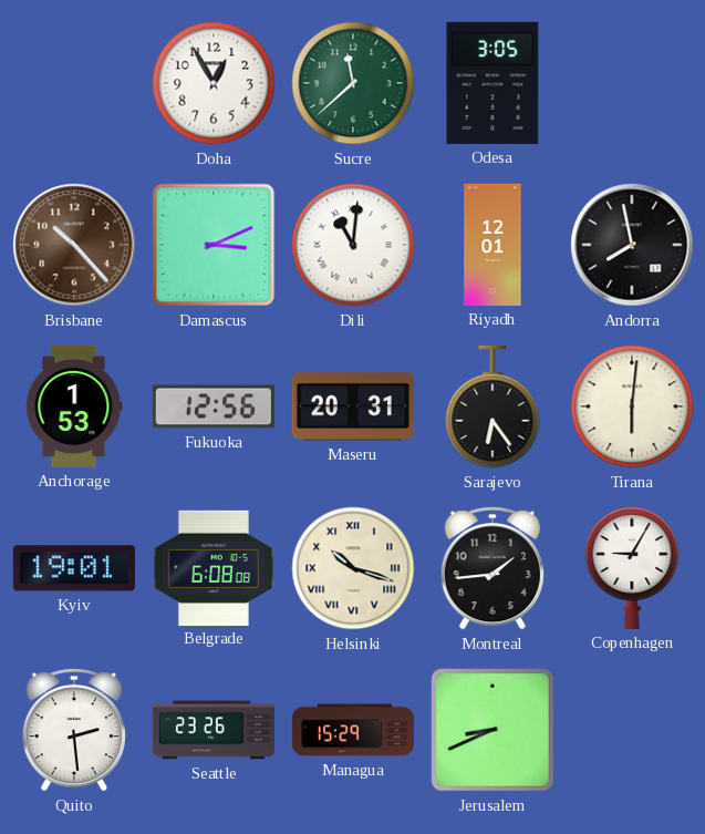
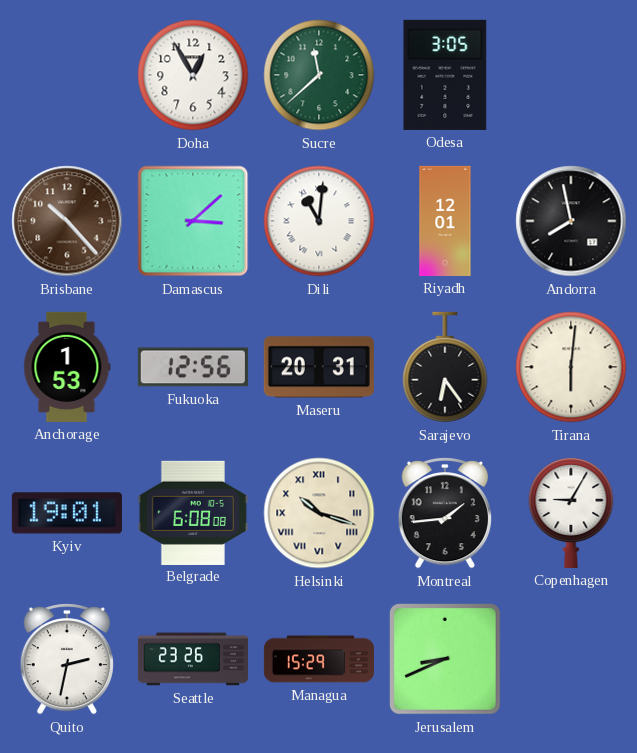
Damascus: 3:11 -> 3:08 (193, 221)
Quito: 2:29 -> 2:32 (67, 659)
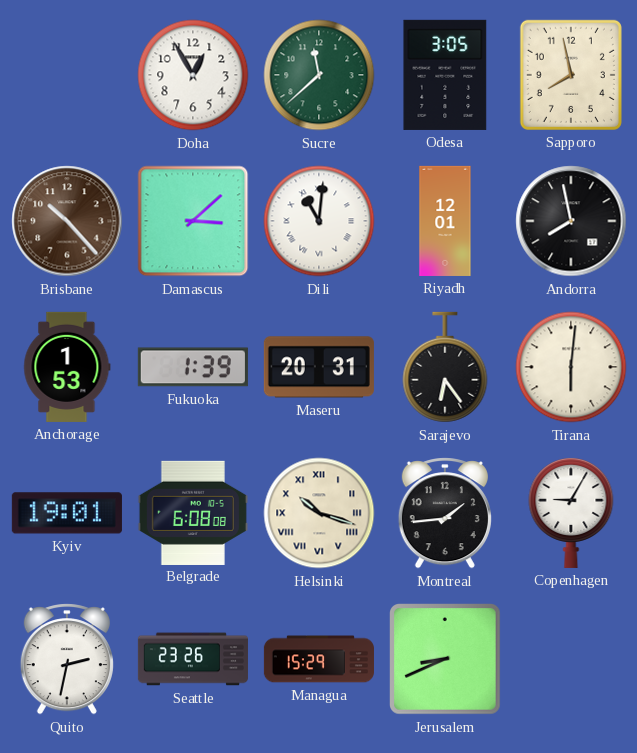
Sapporo: none -> 7:58 (571, 75)
Fukuoka: 12:56 -> 1:39 (193, 367)
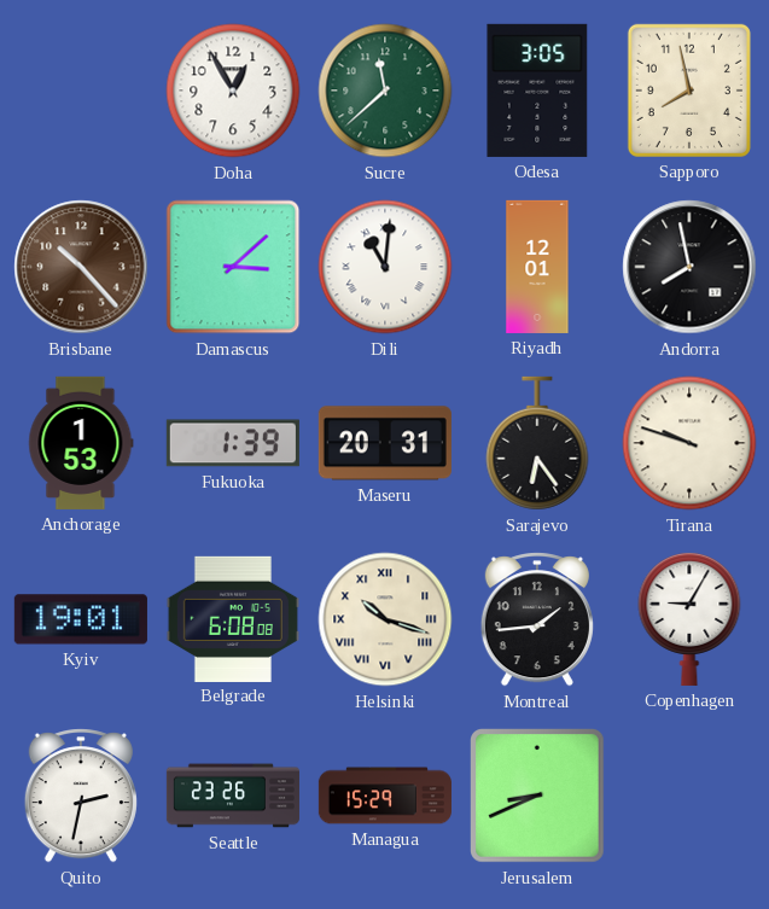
Tirana: 6:01 -> 9:48 (689, 443)
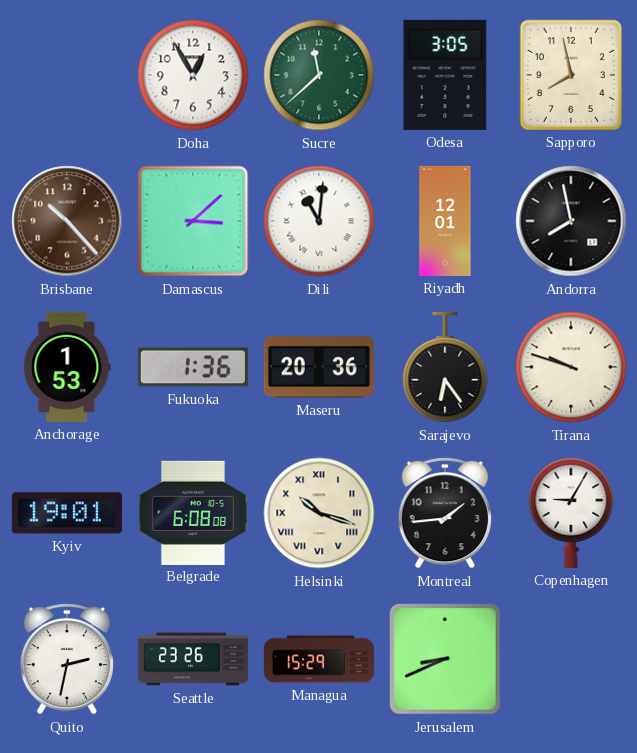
Fukuoka: 1:39 -> 1:36 (193, 367)
Maseru: 20:31 -> 20:36 (319, 367)
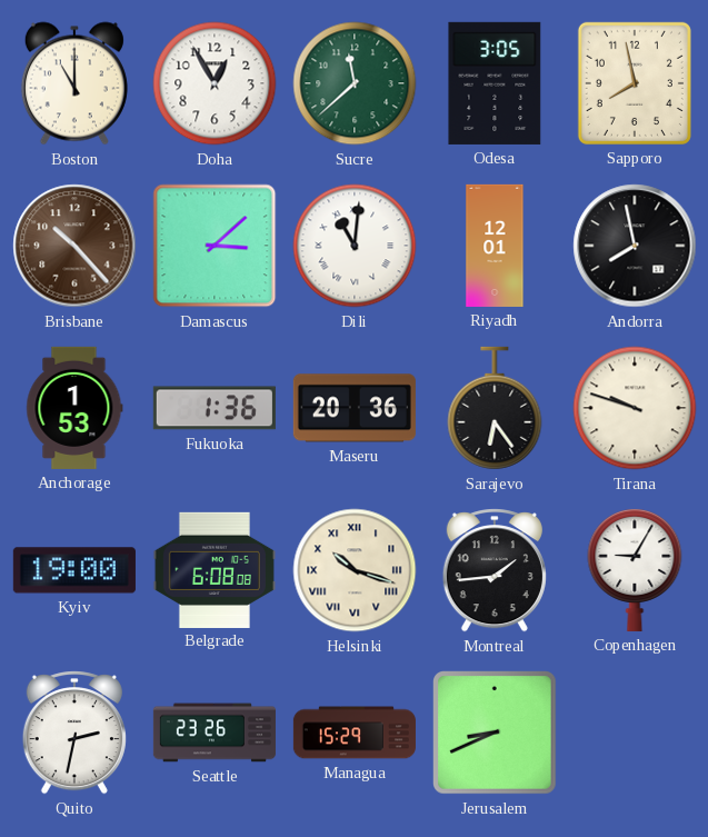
Boston: none -> 11:00 (74, 83)
Kyiv: 19:01 -> 19:00 (74, 570)
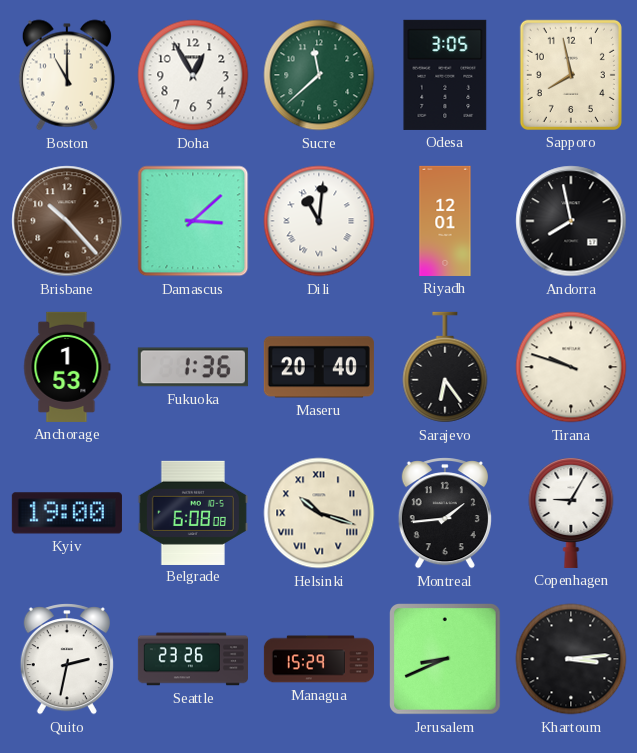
Maseru: 20:36 -> 20:40 (319, 367)
Khartoum: none -> 3:14 (571, 659)
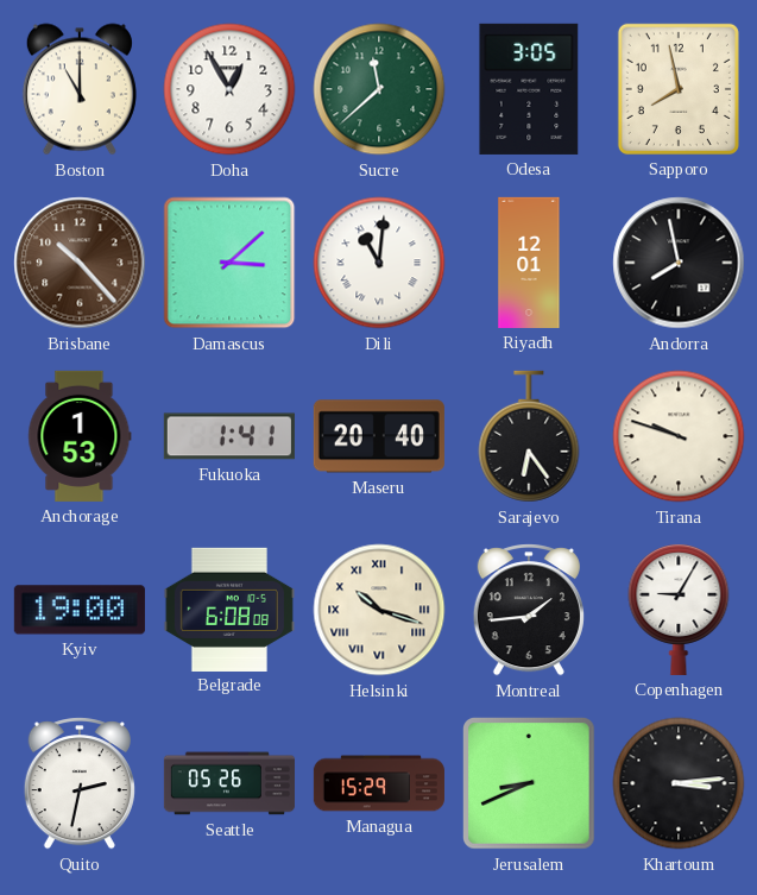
Fukuoka: 1:36 -> 1:41 (229, 436)
Seattle: 23:26 -> 05:26 (229, 783)
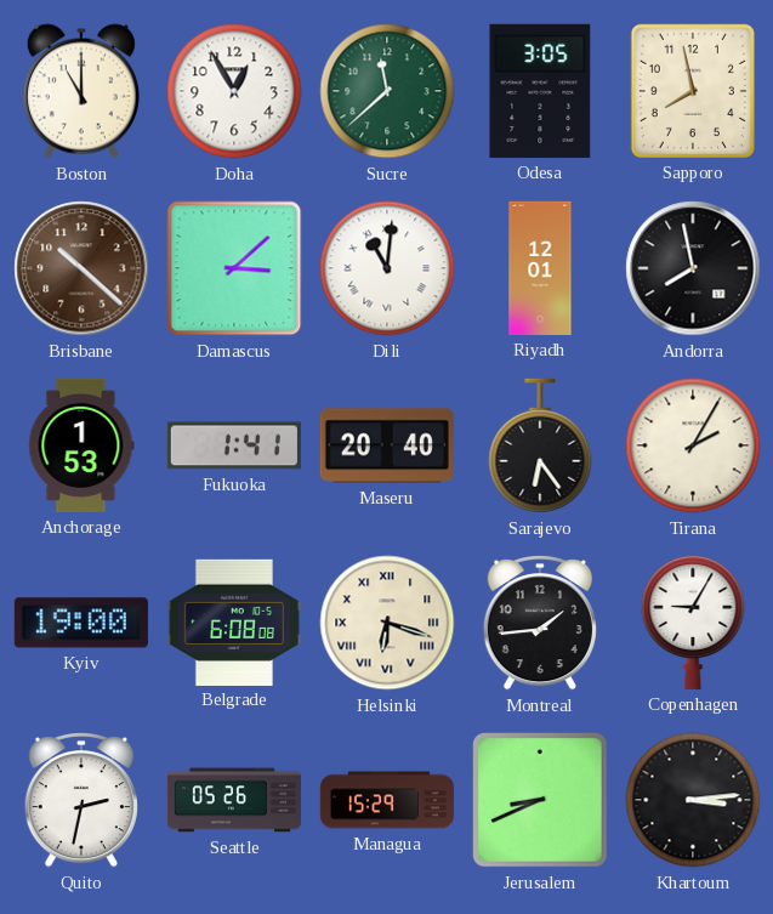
Brisbane: 10:23 -> 10:22 (81, 268)
Tirana: 9:48 -> 2:05 (693, 445)
Helsinki: 10:18 -> 6:18 (387, 623)
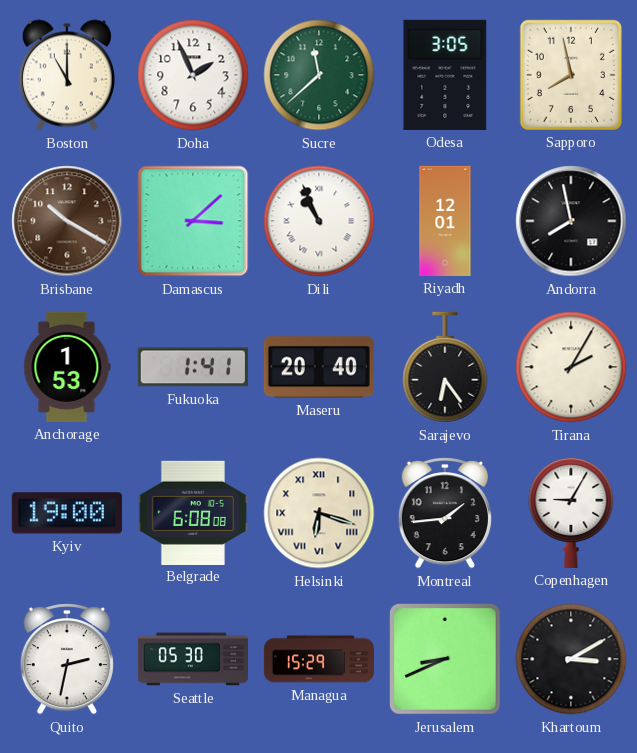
Doha: 12:55 -> 1:56 (193, 75)
Brisbane: 10:22 -> 10:20 (67, 221)
Dili: 11:01 -> 10:56 (319, 221)
Seattle: 05:26 -> 05:30 (193, 659)
Khartoum: 3:14 -> 3:10 (571, 659)
